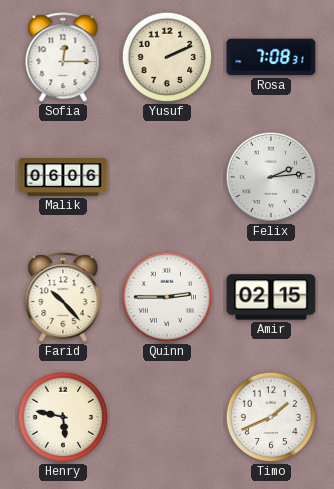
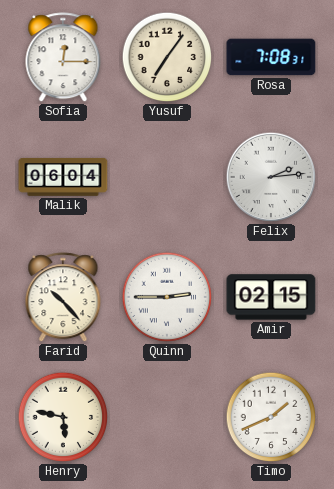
Yusuf: 2:11 -> 7:06 (167, 57)
Malik: 06:06 -> 06:04 (63, 177)
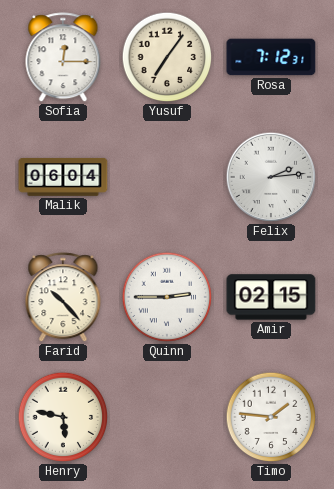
Rosa: 7:08 -> 7:12 (271, 57)
Timo: 1:41 -> 1:46 (271, 417)
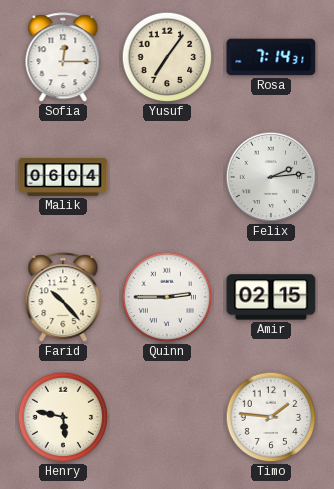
Rosa: 7:12 -> 7:14 (271, 57)
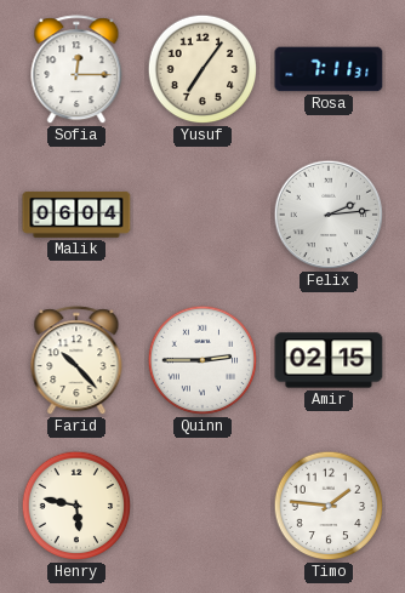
Rosa: 7:14 -> 7:11 (329, 69)
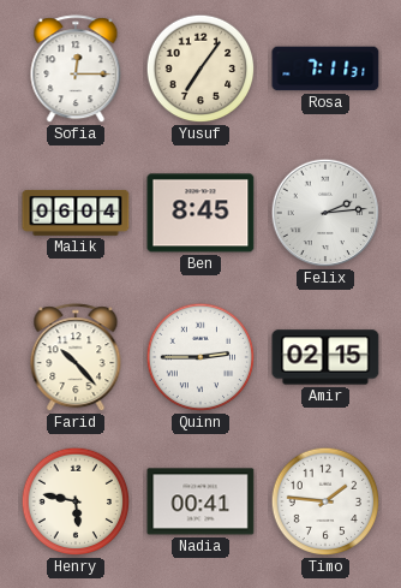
Ben: none -> 8:45 (200, 213)
Nadia: none -> 00:41 (200, 501)
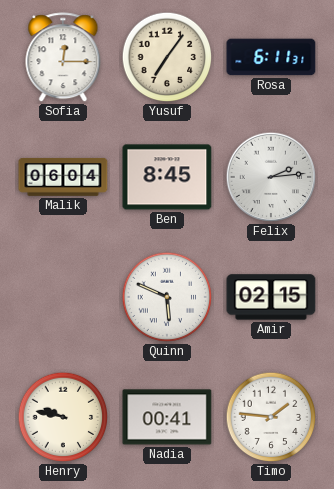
Rosa: 7:11 -> 6:11 (271, 57)
Farid: 10:23 -> none (76, 358)
Quinn: 2:45 -> 5:49 (167, 297)
Henry: 5:47 -> 9:47 (63, 417)
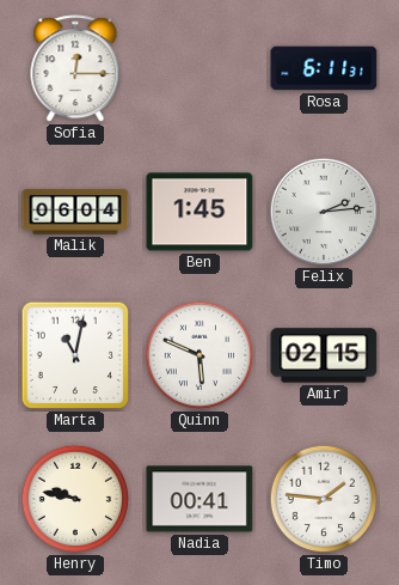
Yusuf: 7:06 -> none (167, 57)
Ben: 8:45 -> 1:45 (199, 212)
Marta: none -> 11:02 (74, 355)
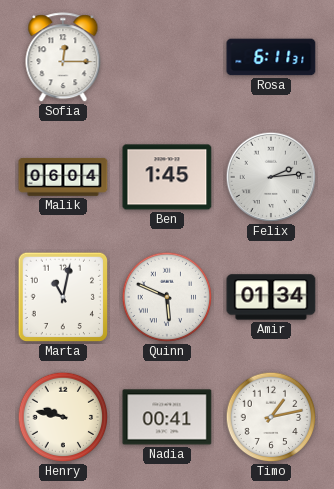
Amir: 02:15 -> 01:34 (271, 297)
Timo: 1:46 -> 1:13 (271, 417)
